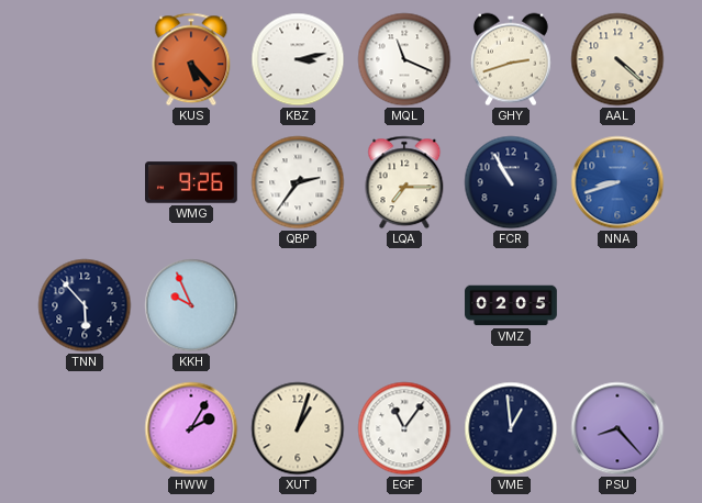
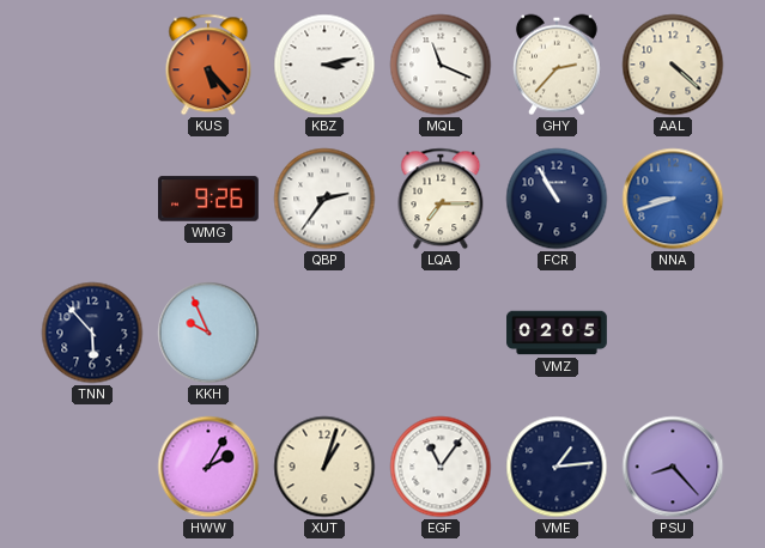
GHY: 2:42 -> 2:37 (557, 65)
VME: 12:59 -> 1:14 (557, 467)
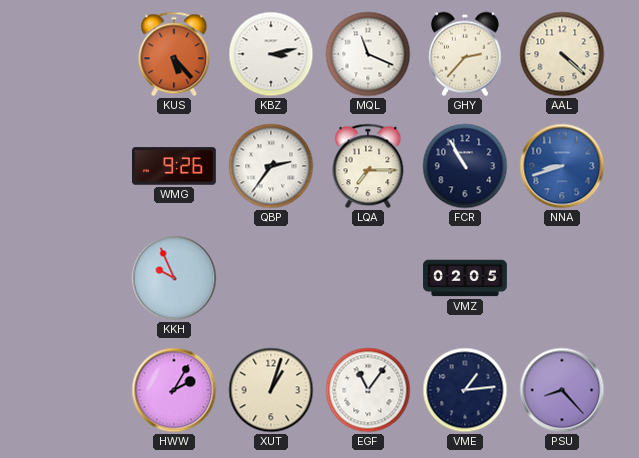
TNN: 5:53 -> none (92, 333)
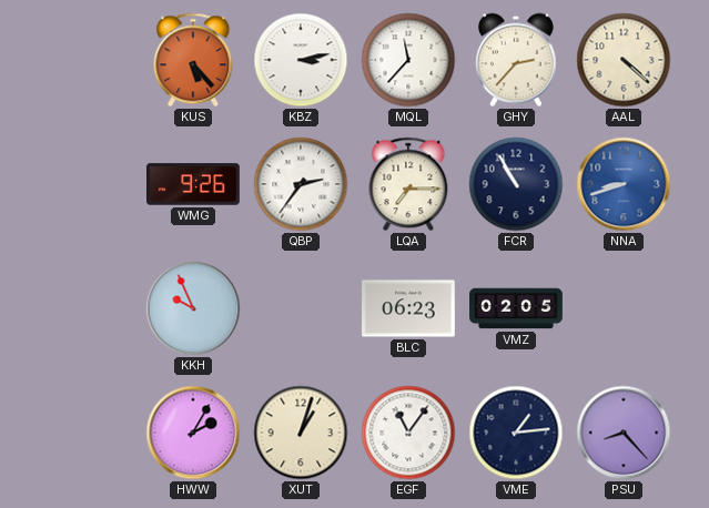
MQL: 11:19 -> 11:37 (408, 60)
BLC: none -> 06:23 (409, 308)
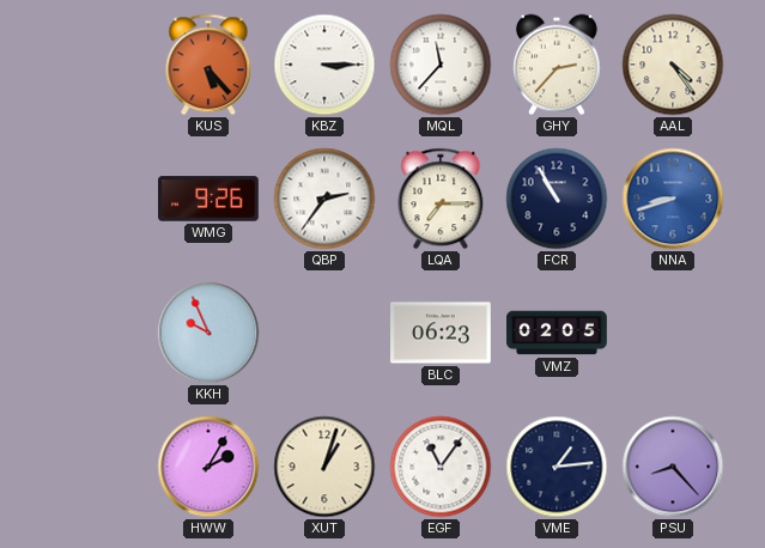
KBZ: 3:13 -> 3:15 (324, 65)
AAL: 4:22 -> 4:24 (673, 65)
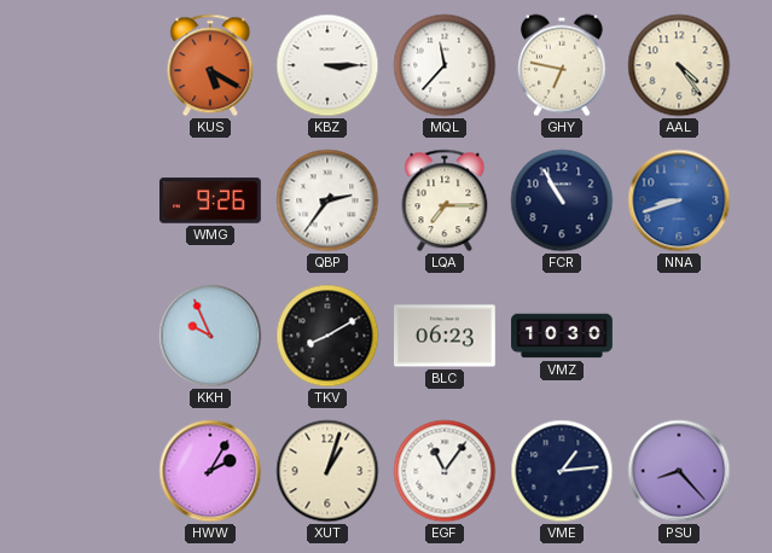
KUS: 5:23 -> 5:20 (210, 65)
GHY: 2:37 -> 6:47 (562, 65)
TKV: none -> 8:10 (327, 336)
VMZ: 02:05 -> 10:30 (562, 336)
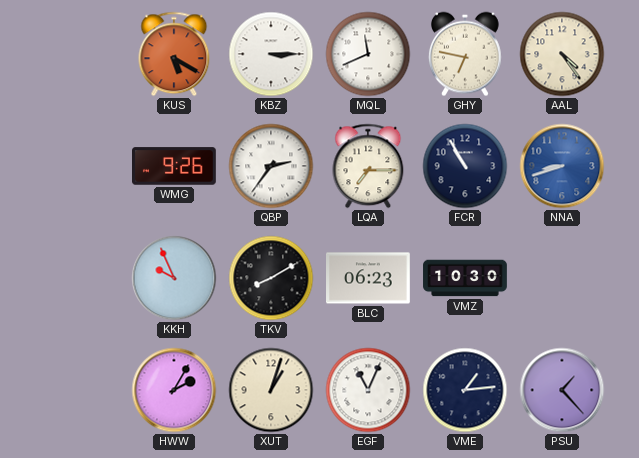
MQL: 11:37 -> 11:41 (368, 54)
EGF: 11:06 -> 11:04 (368, 390)
PSU: 8:23 -> 1:23 (562, 390)
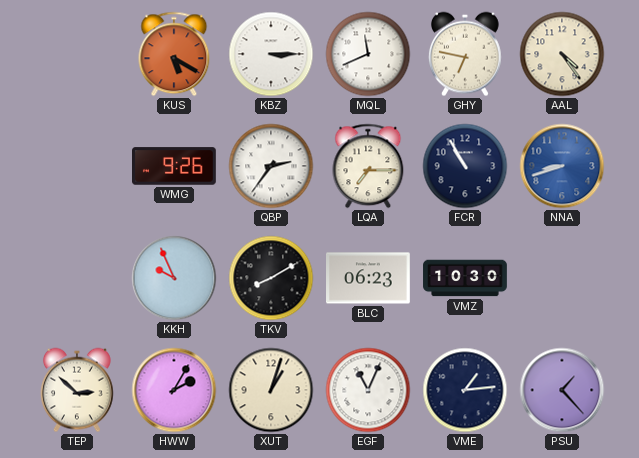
TEP: none -> 2:52 (77, 390)
